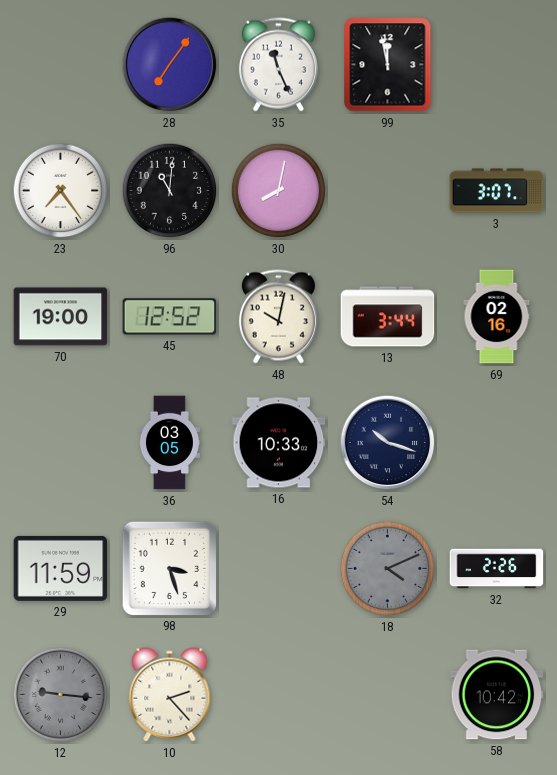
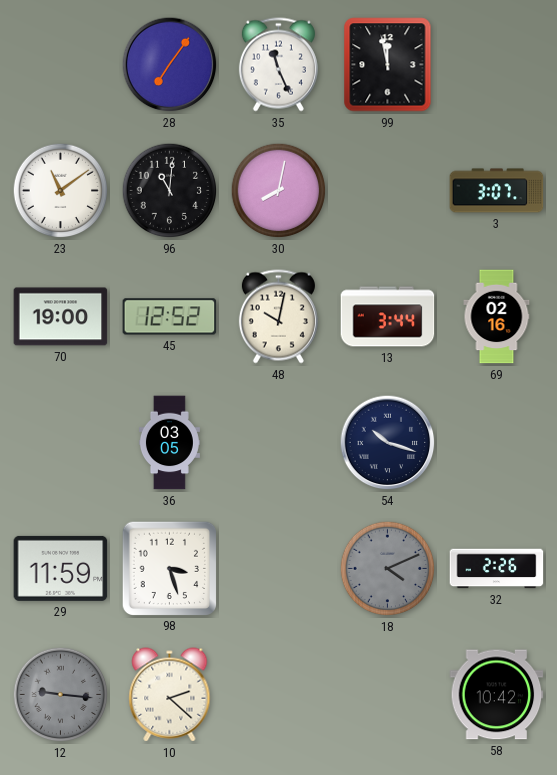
23: 7:24 -> 11:09 (61, 191)
16: 10:33 -> none (279, 443)
10: 2:23 -> 2:22 (170, 695)
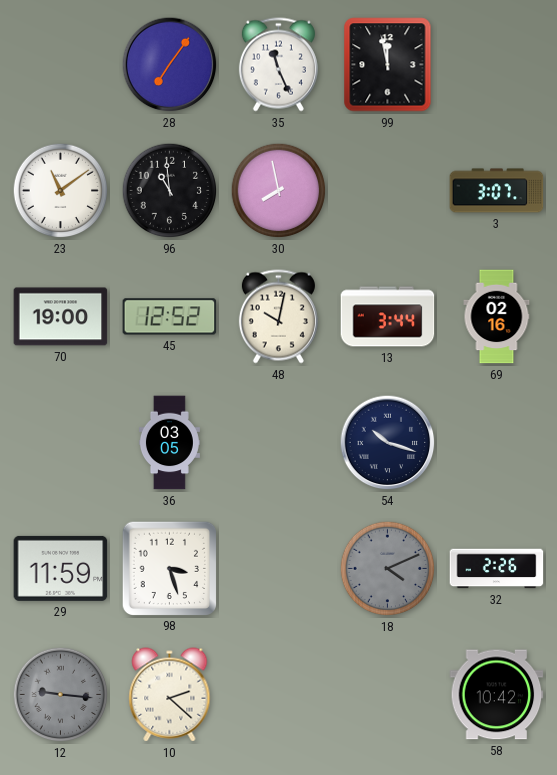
96: 11:01 -> 10:59 (170, 191)
30: 8:02 -> 7:58 (279, 191)
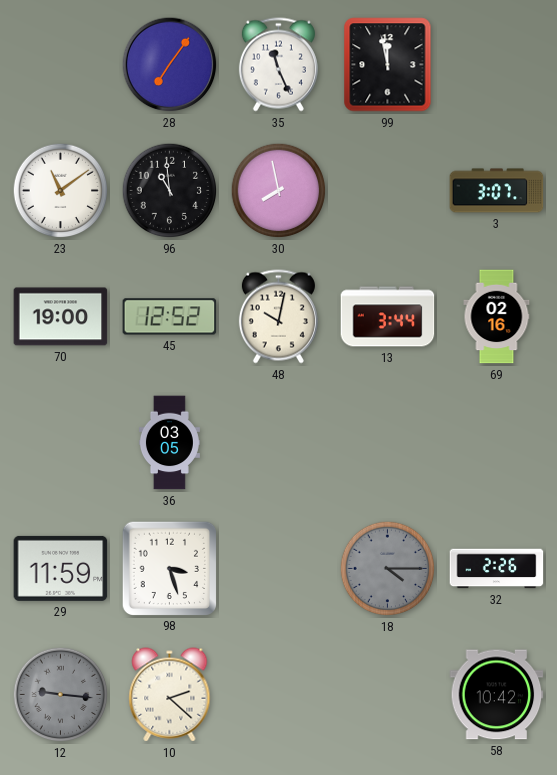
54: 10:18 -> none (388, 443)
18: 4:11 -> 4:15 (388, 569)
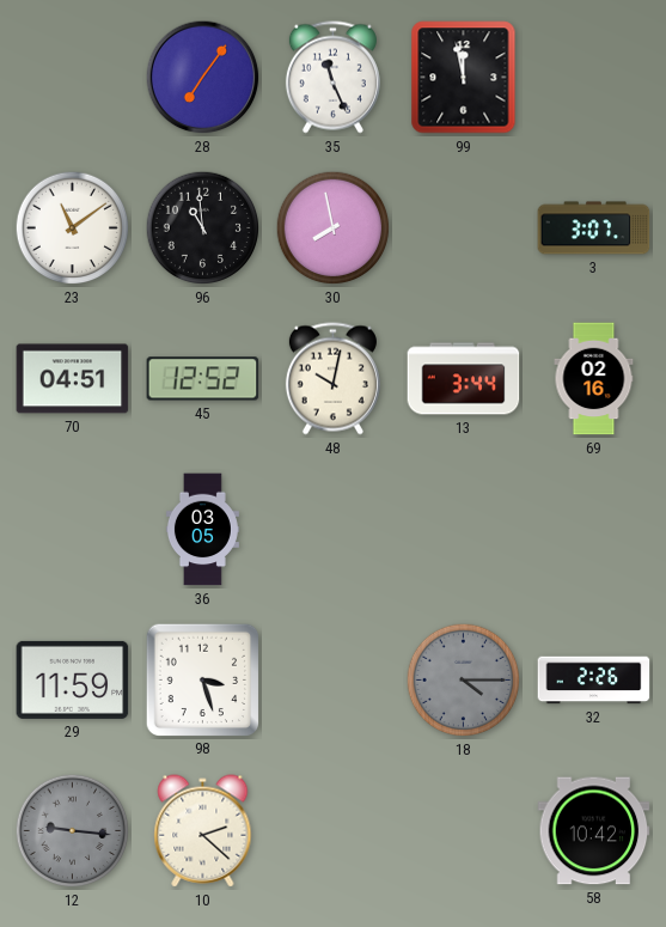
70: 19:00 -> 04:51 (73, 379)
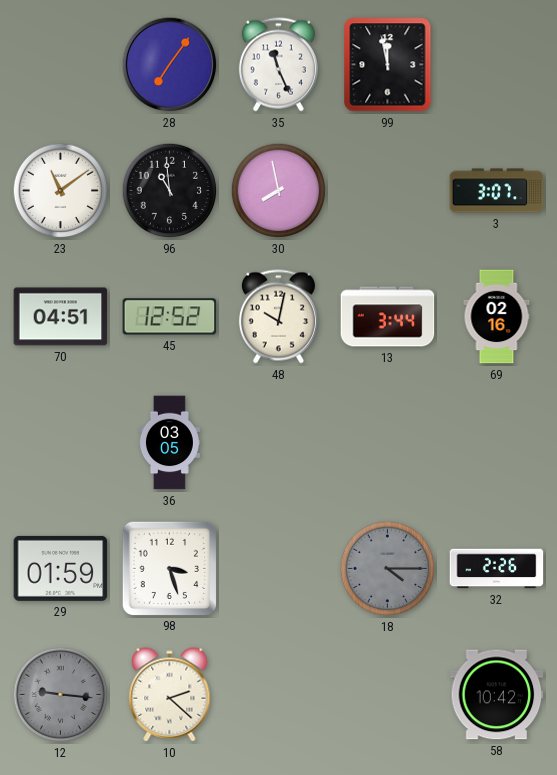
29: 11:59 -> 01:59 (61, 568)
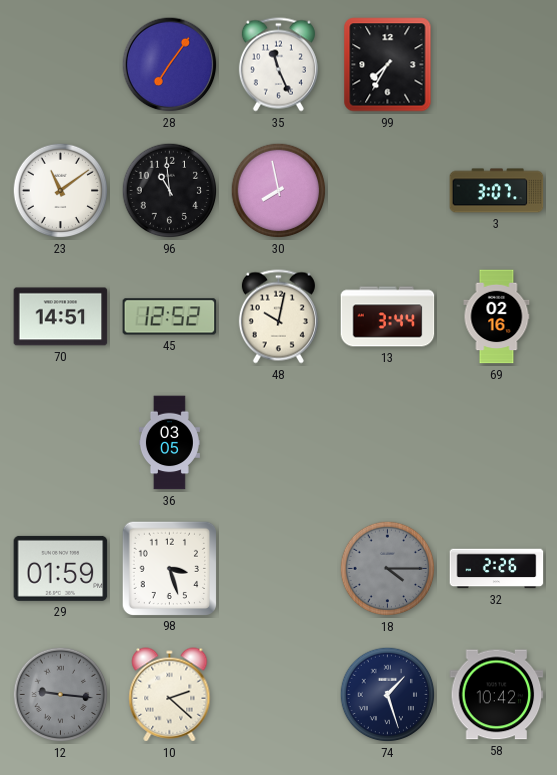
99: 11:58 -> 7:35 (388, 65)
70: 04:51 -> 14:51 (61, 317)
74: none -> 1:27 (388, 695)
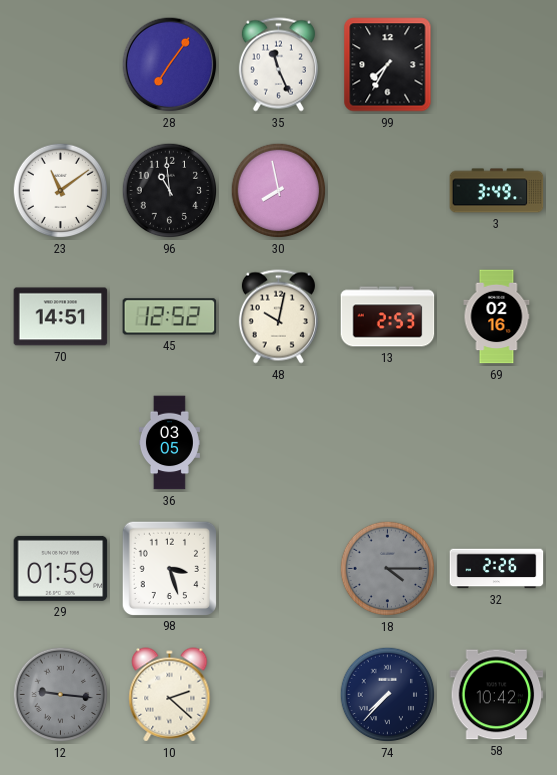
3: 3:07 -> 3:49 (497, 191)
13: 3:44 -> 2:53 (388, 317)
74: 1:27 -> 7:37 (388, 695)
